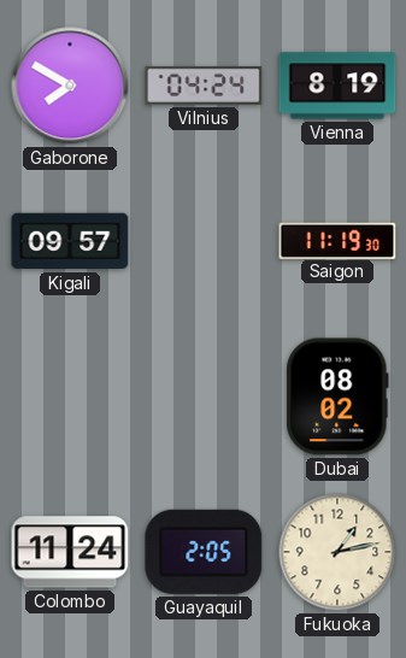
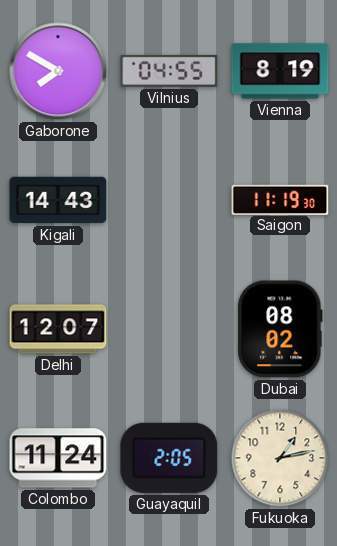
Vilnius: 04:24 -> 04:55 (169, 71)
Kigali: 09:57 -> 14:43 (58, 200)
Delhi: none -> 12:07 (58, 329)
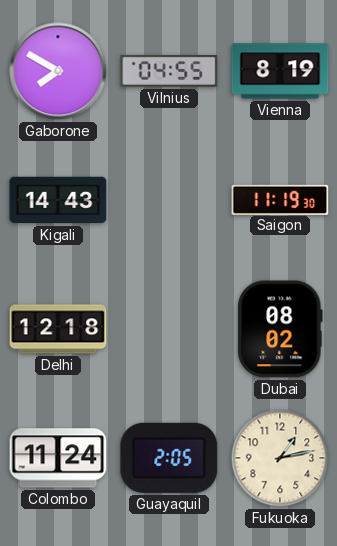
Delhi: 12:07 -> 12:18 (58, 329)
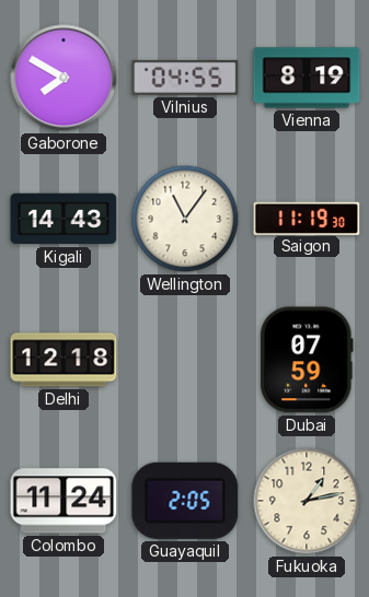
Wellington: none -> 11:06 (185, 219)
Dubai: 08:02 -> 07:59 (307, 360)
